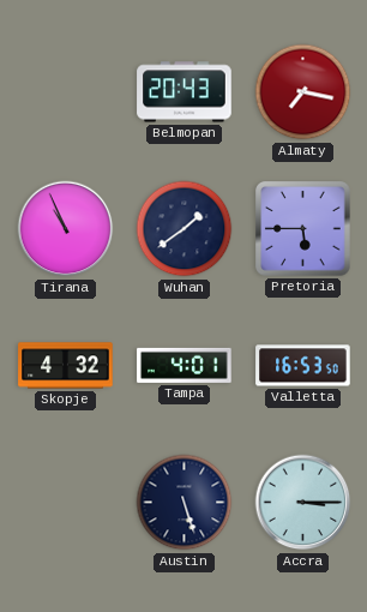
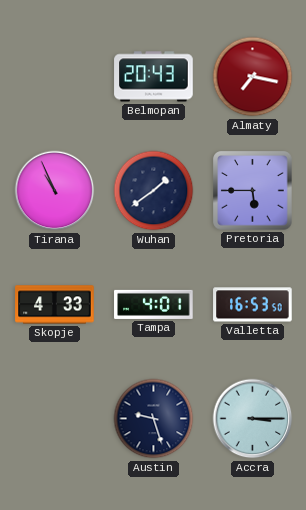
Skopje: 4:32 -> 4:33 (55, 305)
Austin: 5:27 -> 9:27 (154, 419)
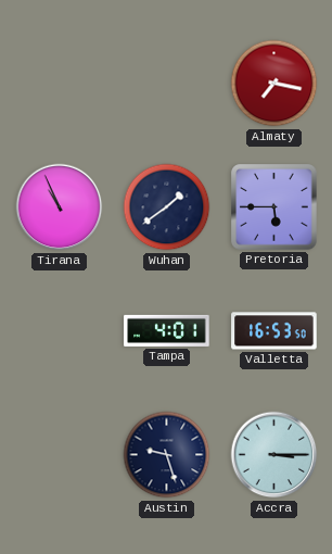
Belmopan: 20:43 -> none (154, 77)
Skopje: 4:33 -> none (55, 305)
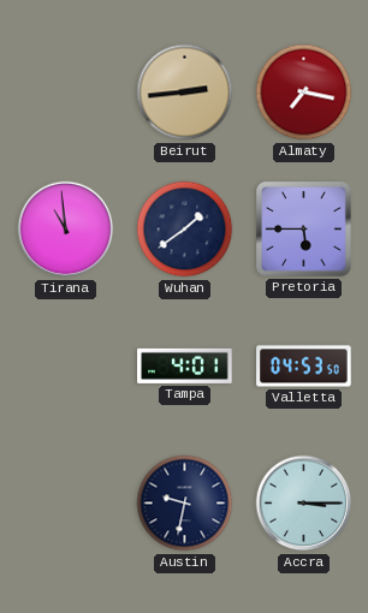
Beirut: none -> 2:44 (185, 93)
Tirana: 10:56 -> 10:59 (66, 230)
Valletta: 16:53 -> 04:53 (304, 367)
Austin: 9:27 -> 9:32 (185, 504)
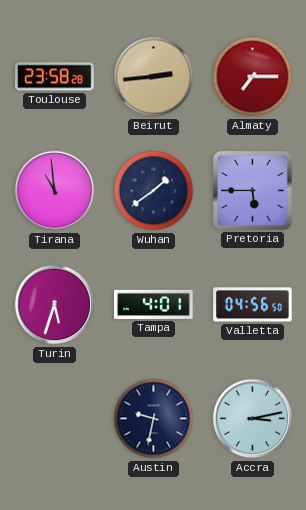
Toulouse: none -> 23:58 (55, 77)
Almaty: 7:17 -> 7:15 (253, 77)
Turin: none -> 5:33 (55, 305)
Valletta: 04:53 -> 04:56 (253, 305)
Accra: 3:15 -> 3:13 (253, 419)
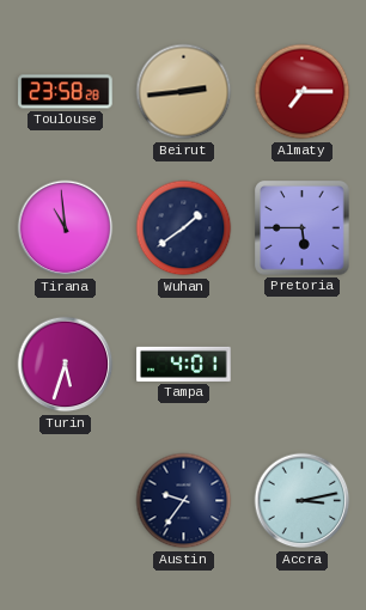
Valletta: 04:56 -> none (253, 305)
Austin: 9:32 -> 9:36 (184, 501)
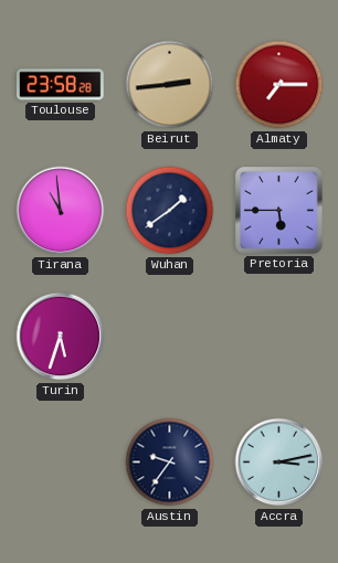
Tampa: 4:01 -> none (184, 364)
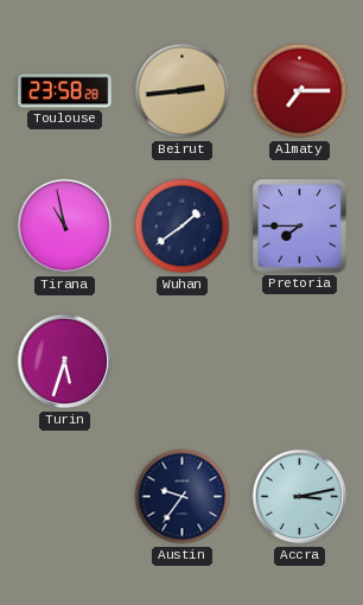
Tirana: 10:59 -> 10:58 (65, 227)
Pretoria: 5:45 -> 7:45 (300, 227)
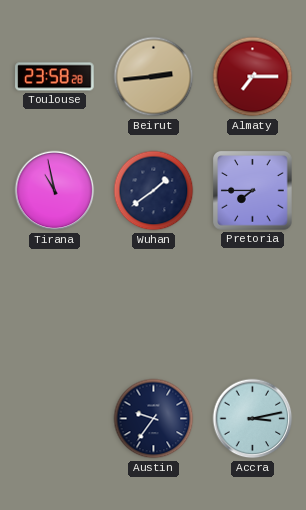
Turin: 5:33 -> none (65, 362)
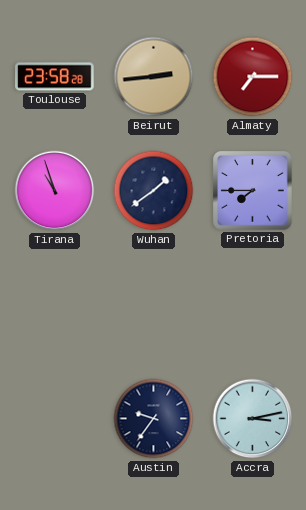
Tirana: 10:58 -> 10:57 (55, 191)
